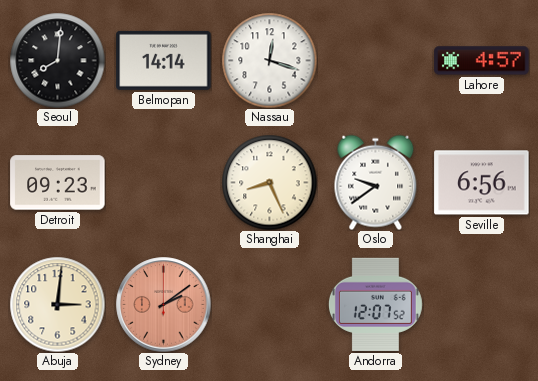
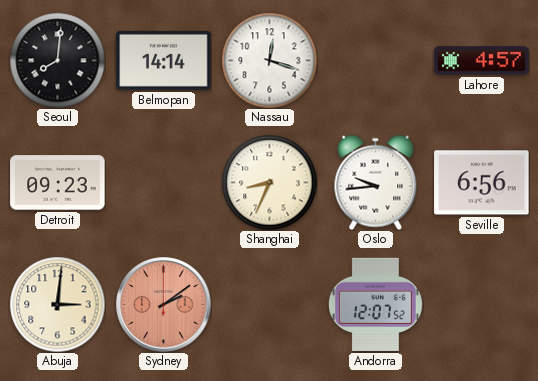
Shanghai: 8:26 -> 8:34 (269, 182)
Oslo: 9:39 -> 9:44 (376, 182)
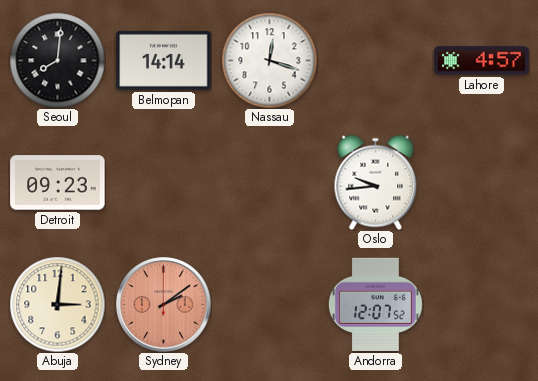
Shanghai: 8:34 -> none (269, 182)
Seville: 6:56 -> none (482, 183)
